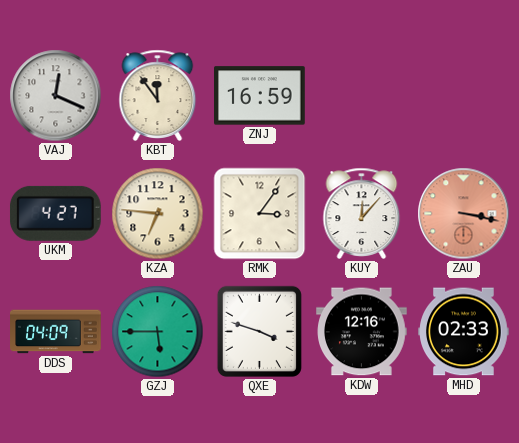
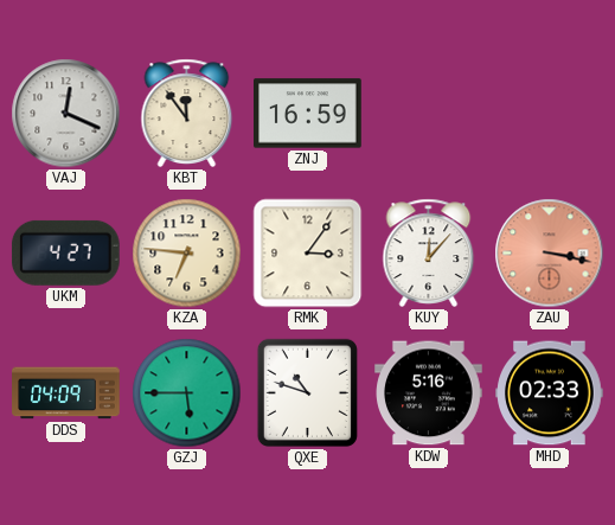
QXE: 3:48 -> 10:48 (307, 392)
KDW: 12:16 -> 5:16 (429, 393)
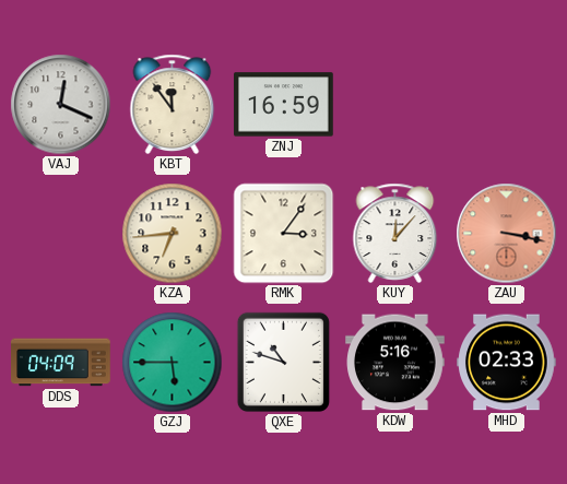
UKM: 4:27 -> none (65, 252)
KZA: 6:46 -> 6:44 (173, 234)
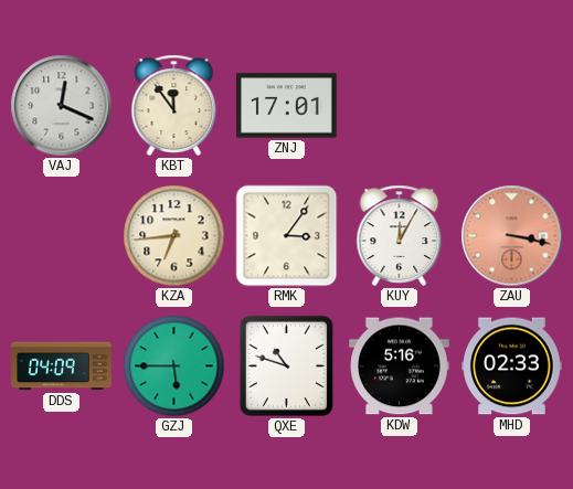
ZNJ: 16:59 -> 17:01 (287, 106)
KUY: 12:07 -> 12:05 (400, 235)
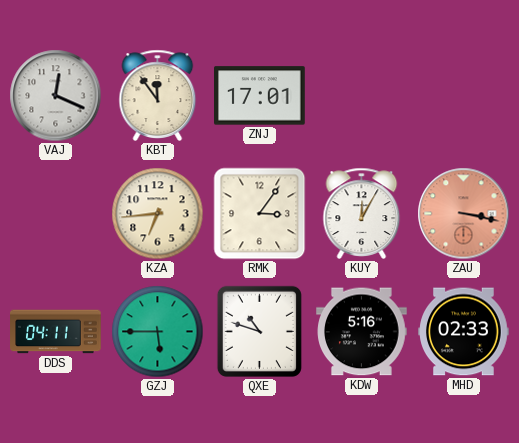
DDS: 04:09 -> 04:11 (56, 332)
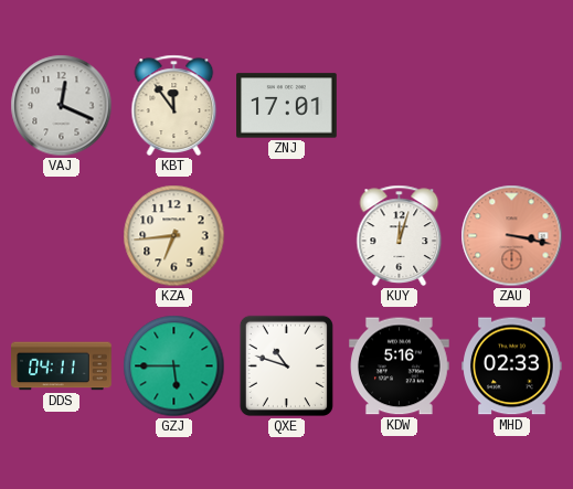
RMK: 3:06 -> none (260, 214)
KUY: 12:05 -> 12:03 (400, 235)
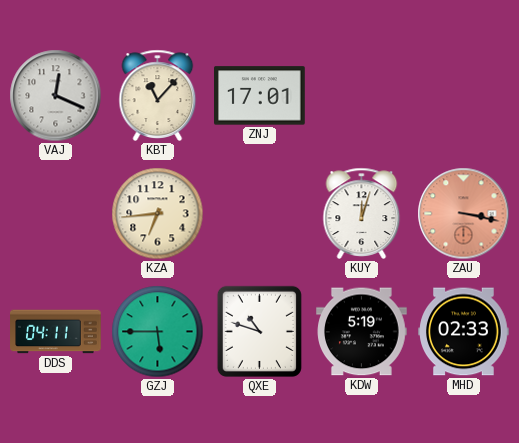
KBT: 11:54 -> 11:07 (158, 95)
KDW: 5:16 -> 5:19 (362, 332)
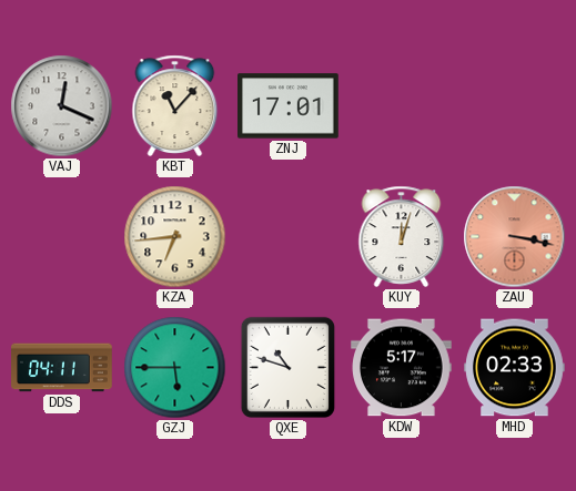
KDW: 5:19 -> 5:17 (402, 368)
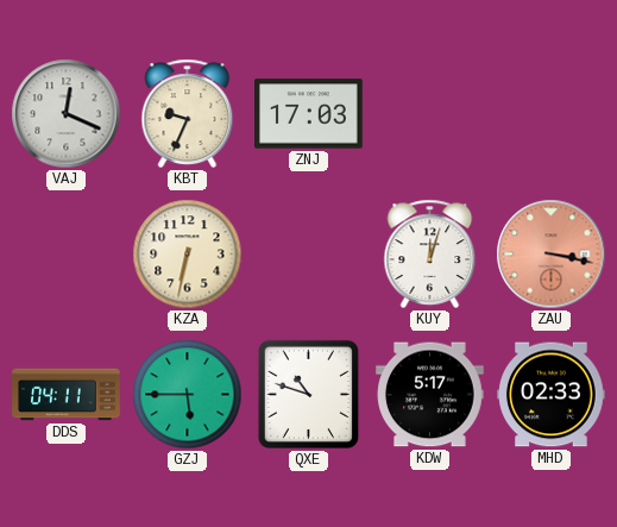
KBT: 11:07 -> 9:34 (188, 113)
ZNJ: 17:01 -> 17:03 (309, 114)
KZA: 6:44 -> 6:32 (188, 255)
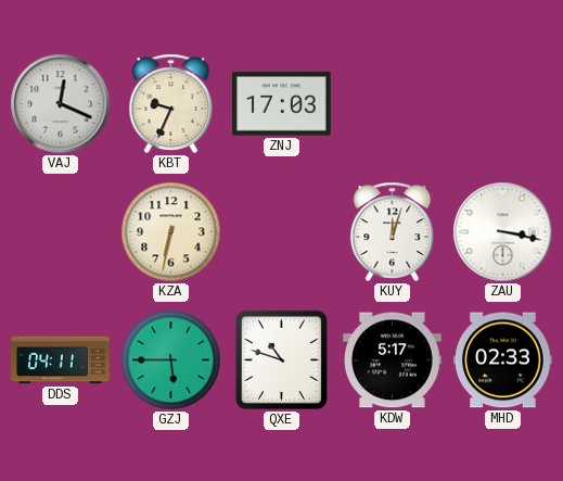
ZAU dial: salmon -> white (503, 232)
